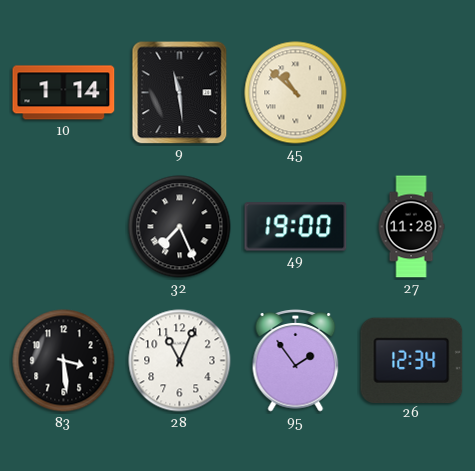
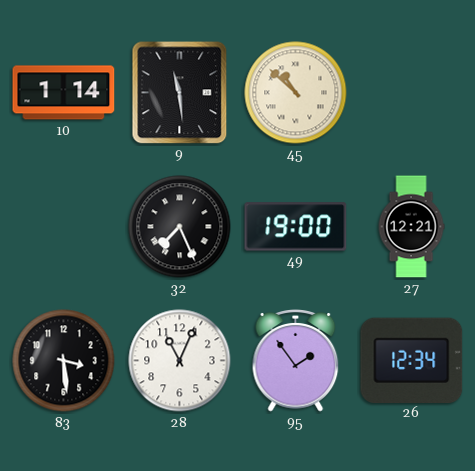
27: 11:28 -> 12:21 (411, 227)
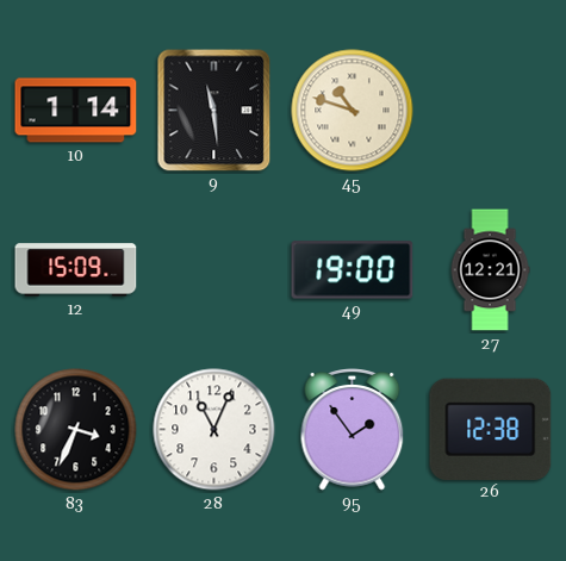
45: 10:52 -> 10:48 (353, 111)
12: none -> 15:09 (76, 270)
32: 7:26 -> none (180, 227)
83: 3:29 -> 3:34 (76, 430)
26: 12:34 -> 12:38 (491, 429)
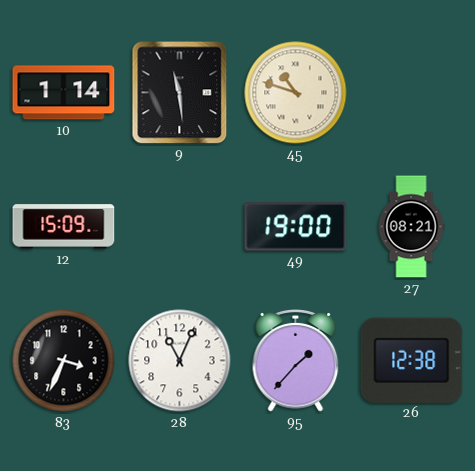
27: 12:21 -> 08:21 (411, 227)
95: 1:54 -> 1:37 (296, 361)
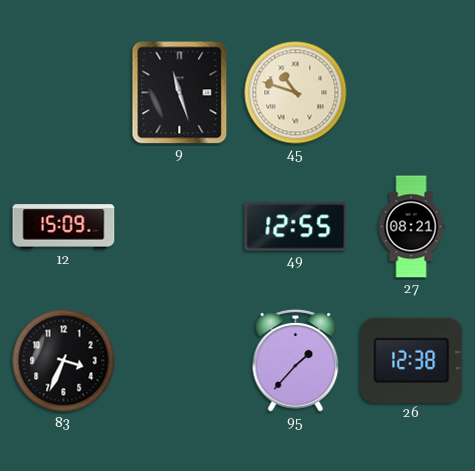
10: 1:14 -> none (64, 93)
9: 11:29 -> 11:27 (180, 93)
49: 19:00 -> 12:55 (296, 227)
28: 11:04 -> none (180, 361)
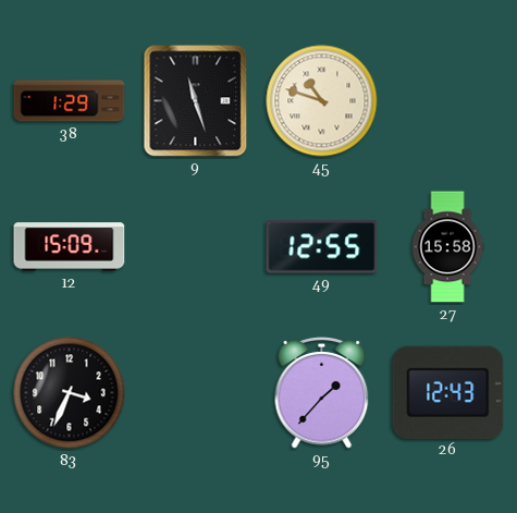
38: none -> 1:29 (70, 101)
27: 08:21 -> 15:58 (447, 247)
26: 12:38 -> 12:43 (448, 392)
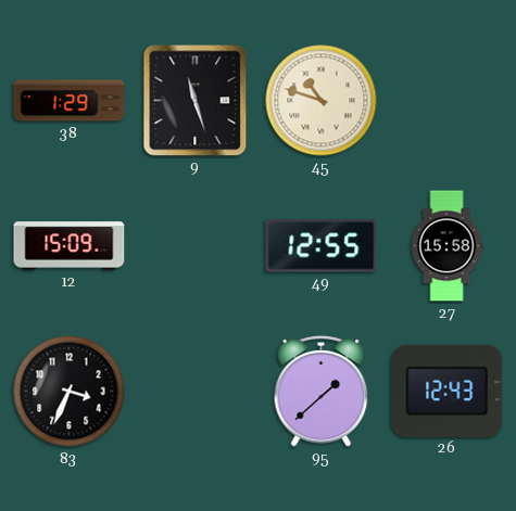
95: 1:37 -> 1:38 (322, 392)
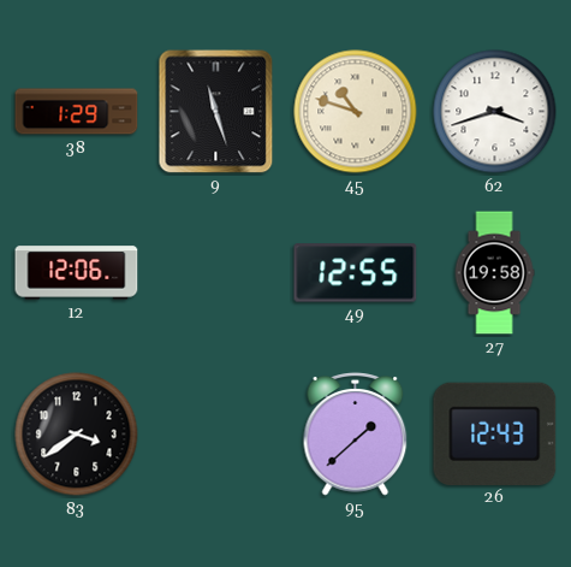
62: none -> 3:42 (495, 112)
12: 15:09 -> 12:06 (77, 273)
27: 15:58 -> 19:58 (494, 273)
83: 3:34 -> 3:39 (77, 435)
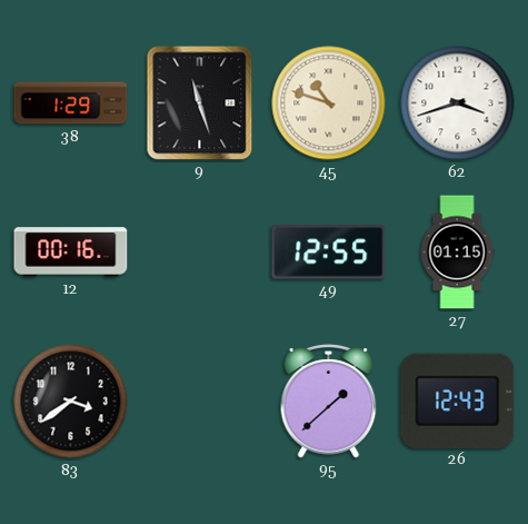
12: 12:06 -> 00:16 (71, 253)
27: 19:58 -> 01:15 (457, 253)
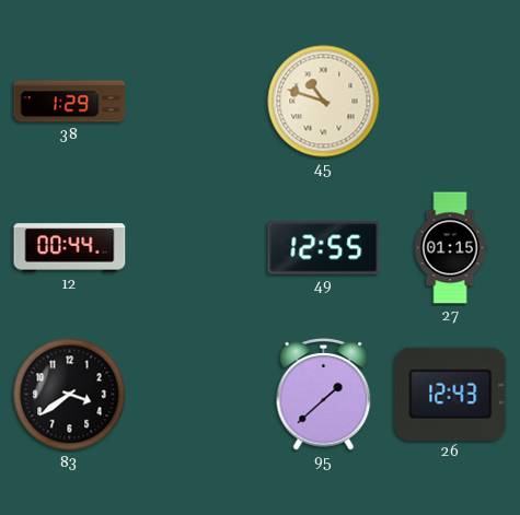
9: 11:27 -> none (200, 103)
62: 3:42 -> none (458, 103)
12: 00:16 -> 00:44 (70, 248)
